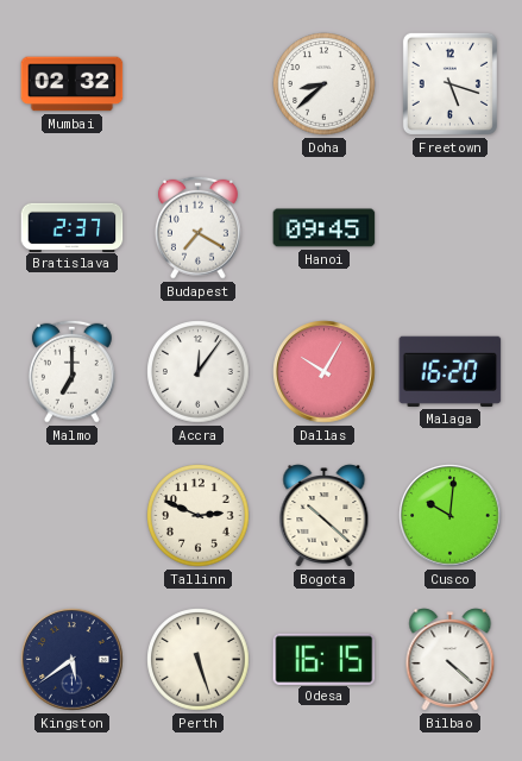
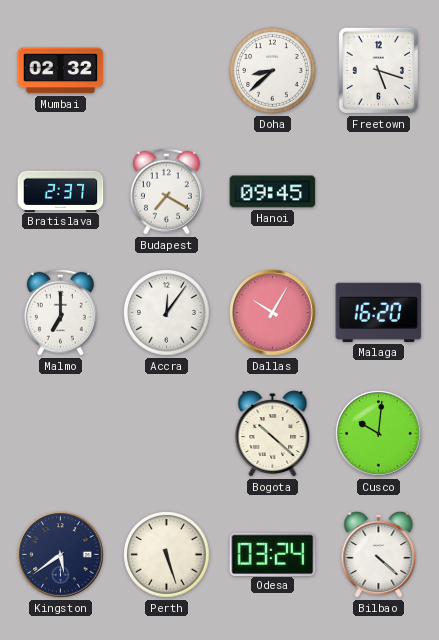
Tallinn: 2:49 -> none (199, 516)
Odesa: 16:15 -> 03:24 (273, 554)
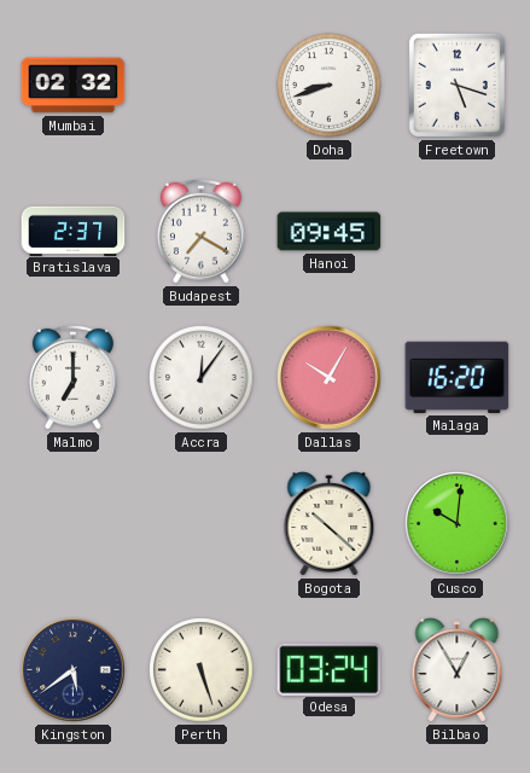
Doha: 8:38 -> 8:42 (330, 86)
Bilbao: 4:22 -> 12:55 (458, 670)
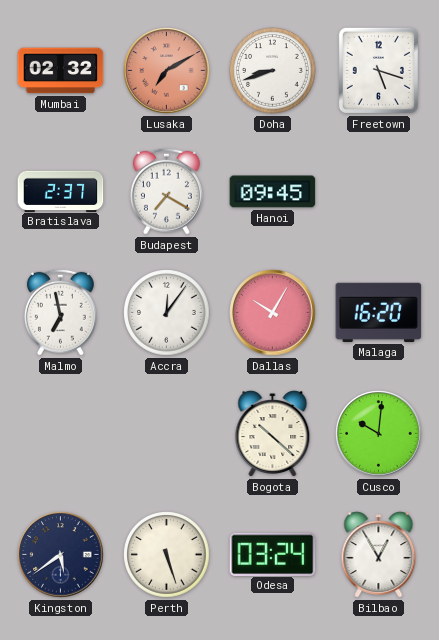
Lusaka: none -> 7:10 (167, 71)
Malmo: 7:00 -> 6:58 (60, 312)
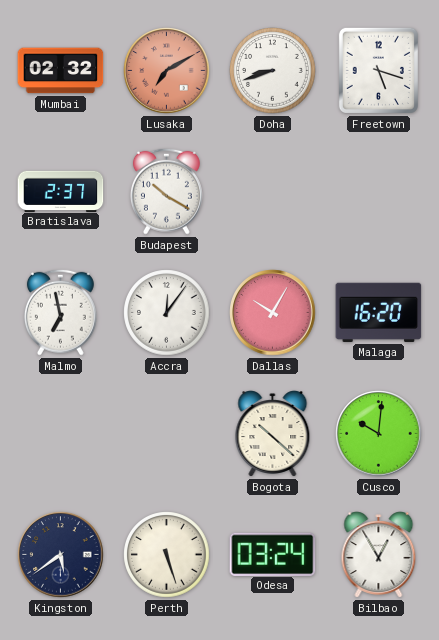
Budapest: 7:20 -> 10:20 (166, 191)
Hanoi: 09:45 -> none (273, 192)
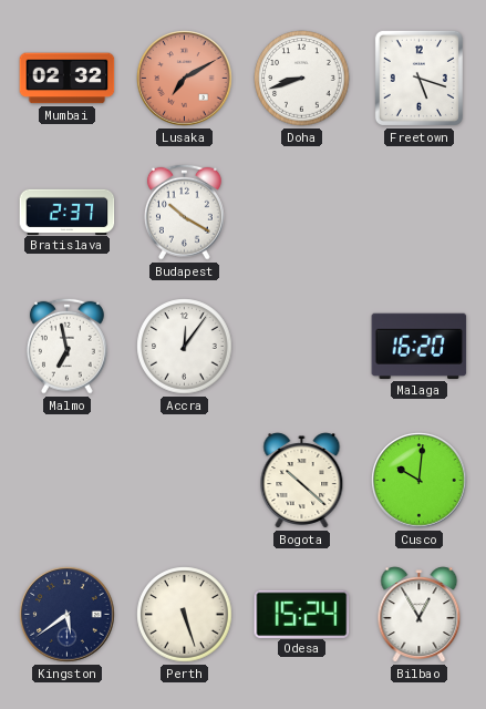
Dallas: 10:05 -> none (273, 313)
Odesa: 03:24 -> 15:24 (302, 614)
